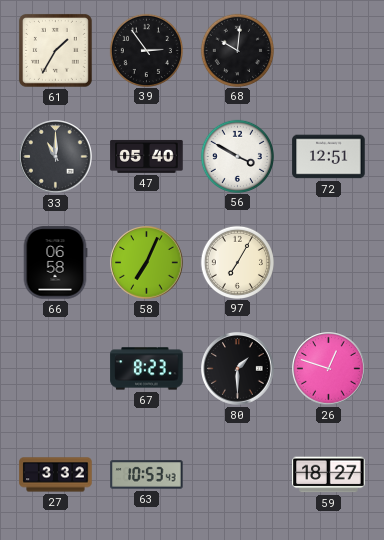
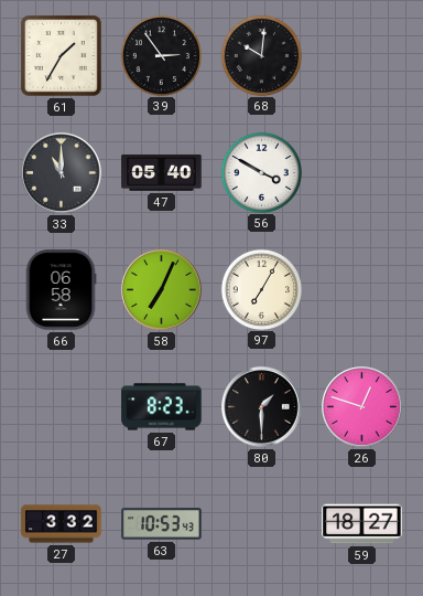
72: 12:51 -> none (329, 157)
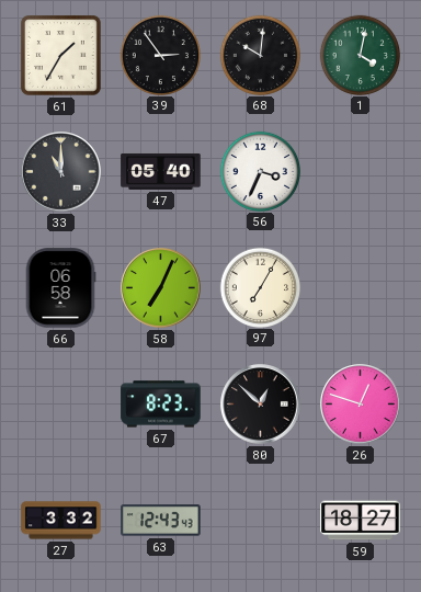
1: none -> 4:02 (360, 55)
56: 3:50 -> 3:34 (260, 171)
80: 1:30 -> 12:52 (261, 405)
63: 10:53 -> 12:43 (161, 521)
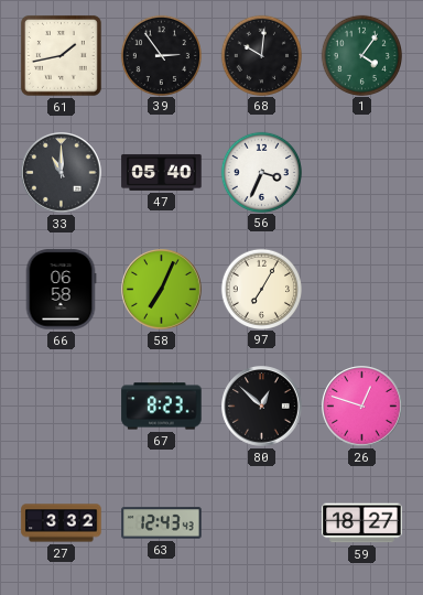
61: 1:35 -> 1:43 (61, 55)
1: 4:02 -> 4:06 (361, 55)
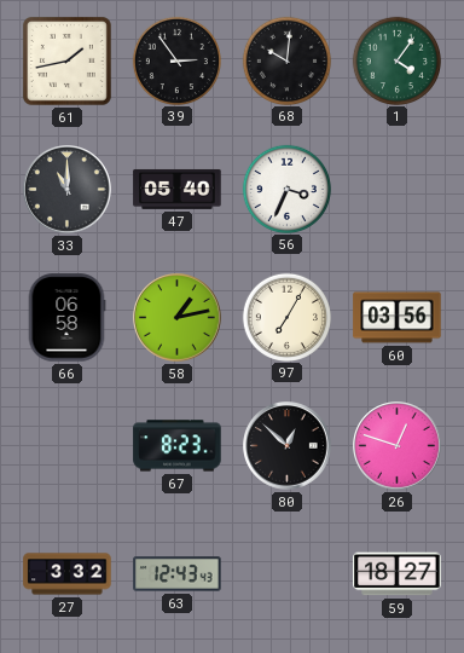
58: 7:04 -> 1:13 (178, 318)
60: none -> 03:56 (398, 318)
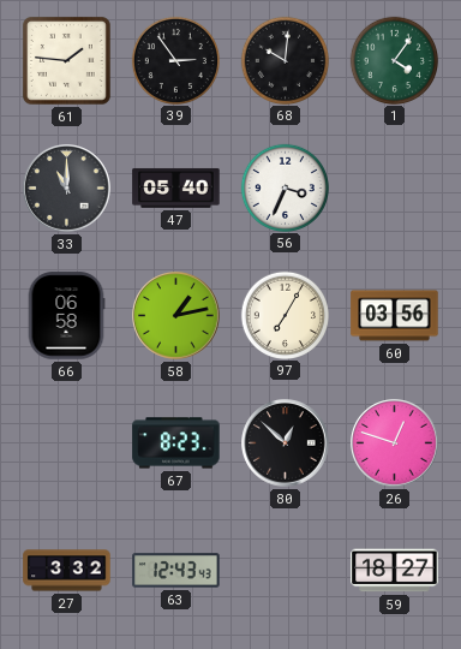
61: 1:43 -> 1:46 (66, 60)
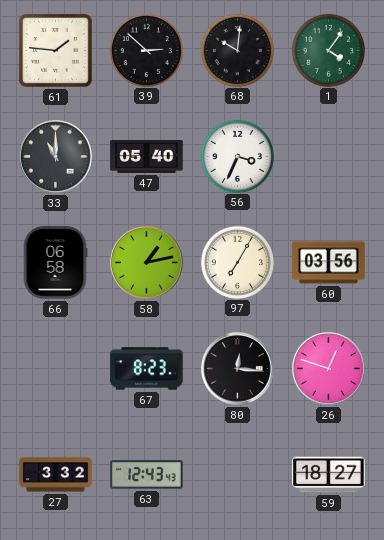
39: 2:54 -> 2:52 (146, 50)
80: 12:52 -> 12:16 (238, 369)
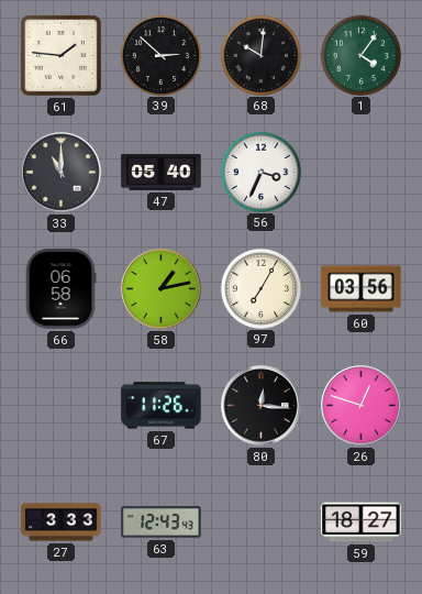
67: 8:23 -> 11:26 (162, 406)
27: 3:32 -> 3:33 (62, 522)
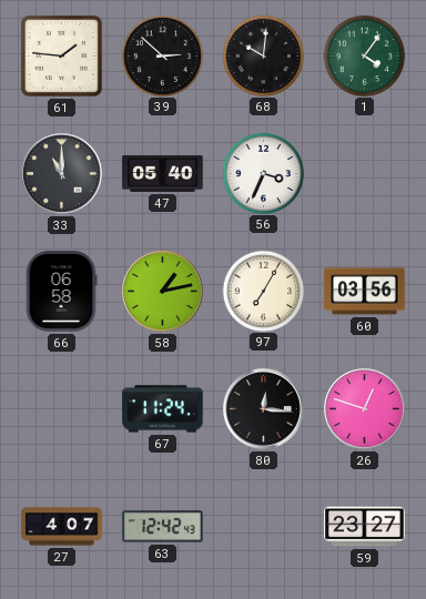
67: 11:26 -> 11:24 (163, 409)
27: 3:33 -> 4:07 (62, 527)
63: 12:43 -> 12:42 (163, 527)
59: 18:27 -> 23:27 (365, 527)
